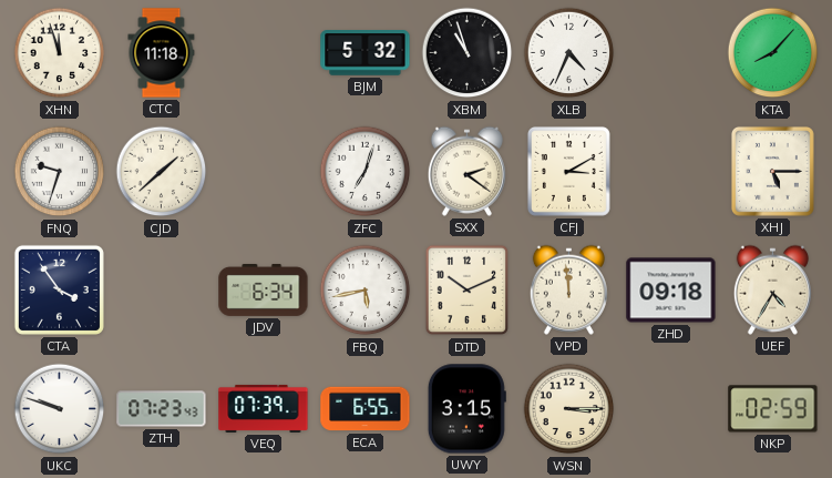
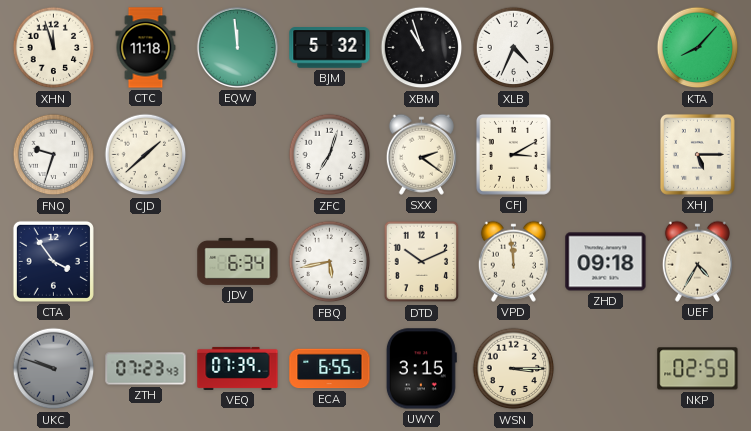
EQW: none -> 11:59 (237, 47)
UKC dial: white -> grey (54, 369)
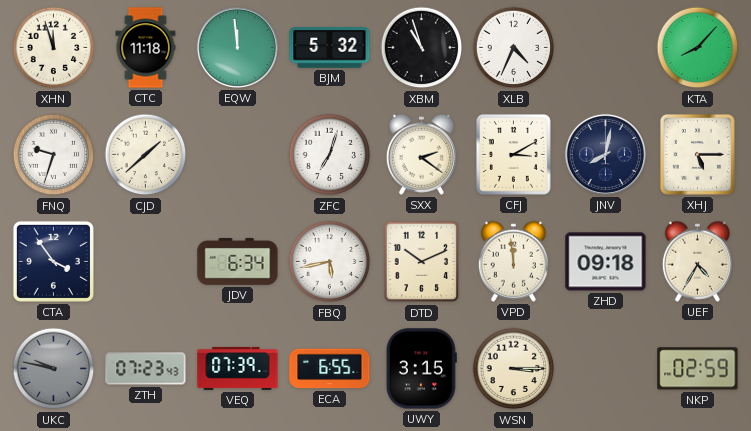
JNV: none -> 8:02 (605, 154)
UKC: 9:48 -> 9:47 (54, 369)
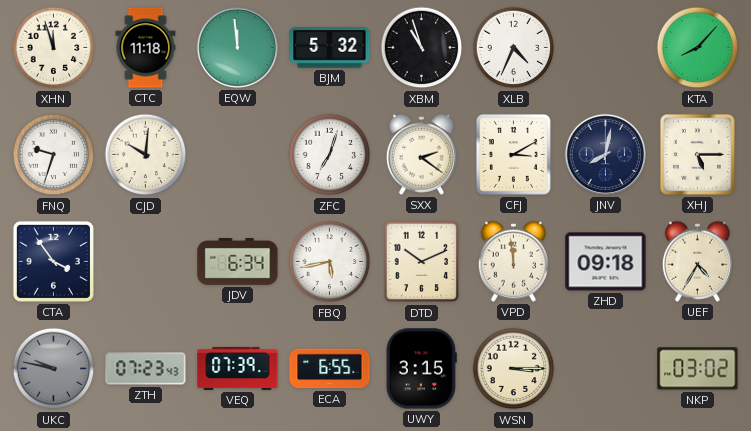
CJD: 1:38 -> 10:01 (146, 155)
NKP: 02:59 -> 03:02 (698, 369)
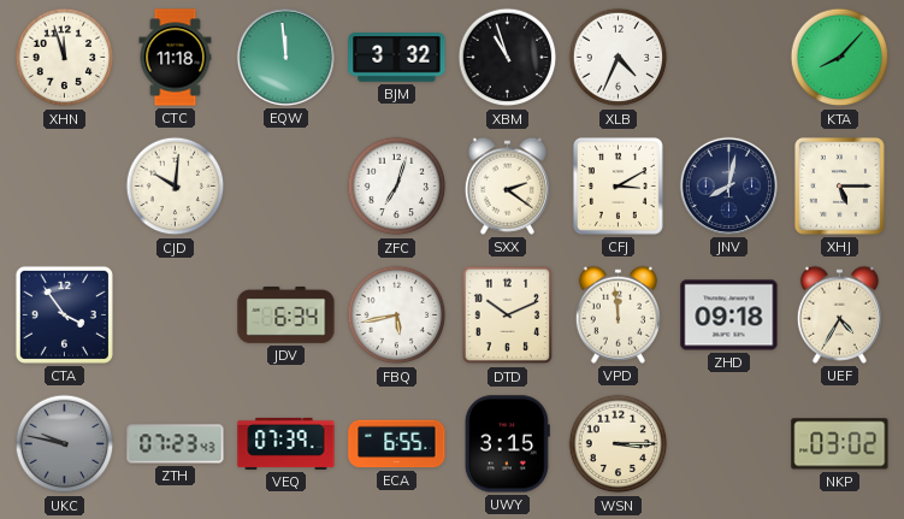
BJM: 5:32 -> 3:32 (397, 58)
FNQ: 9:33 -> none (54, 155)
